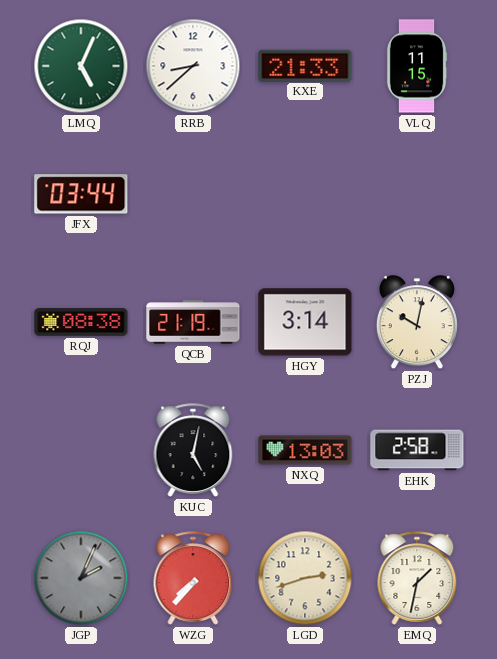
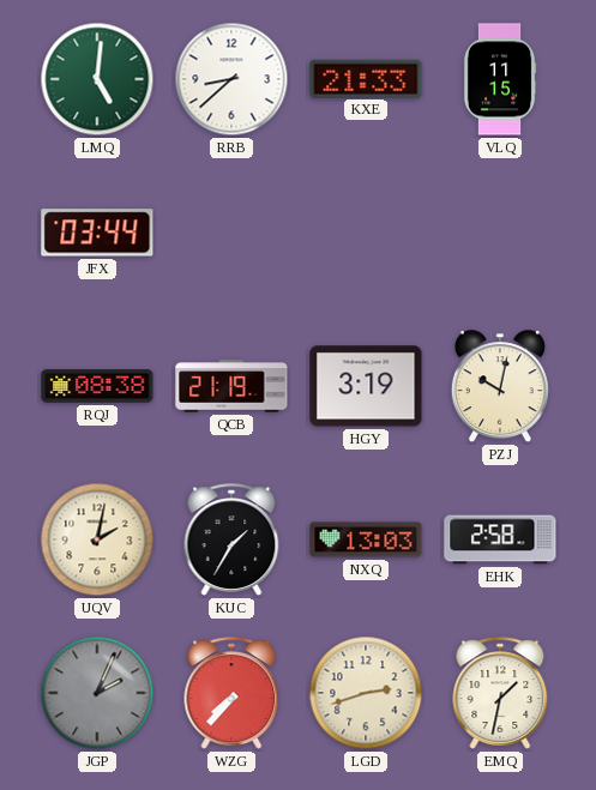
LMQ: 5:04 -> 5:01 (97, 79)
HGY: 3:14 -> 3:19 (366, 386)
UQV: none -> 2:02 (97, 539)
KUC: 5:02 -> 1:35 (231, 539)
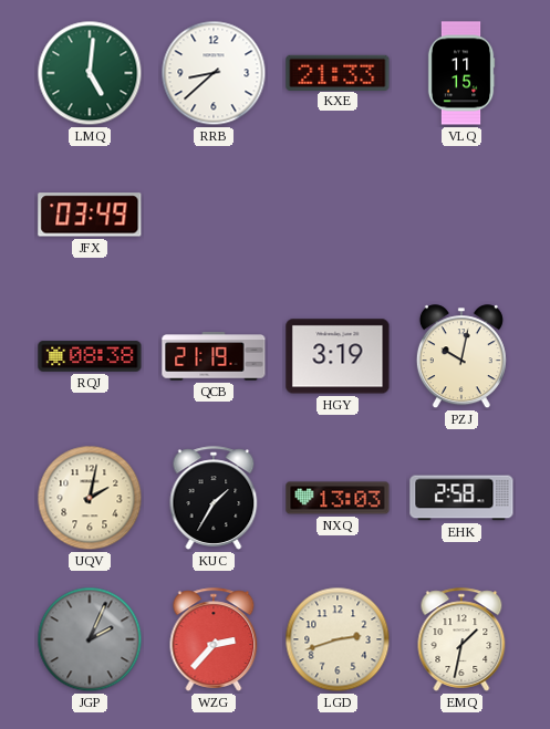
JFX: 03:44 -> 03:49 (90, 215)
WZG: 7:37 -> 2:37 (214, 639)
